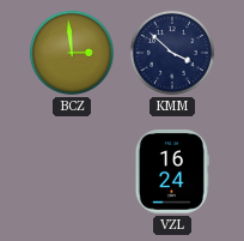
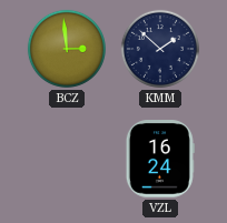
KMM: 3:52 -> 1:52 (160, 49)
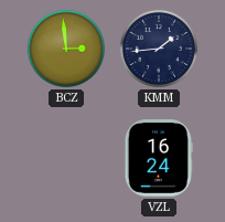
KMM: 1:52 -> 1:44 (159, 49)
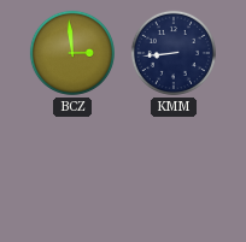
KMM: 1:44 -> 8:44 (174, 53)
VZL: 16:24 -> none (159, 158)
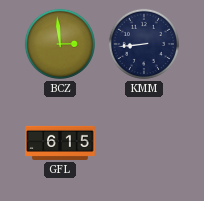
GFL: none -> 6:15 (60, 143)
